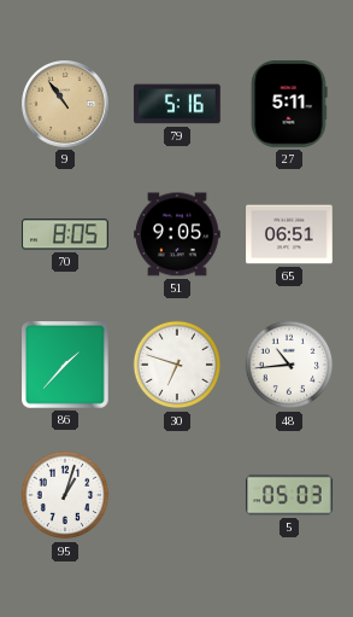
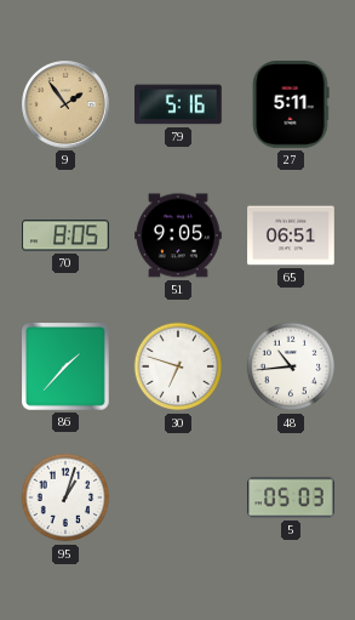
9: 10:54 -> 1:54 (67, 106)
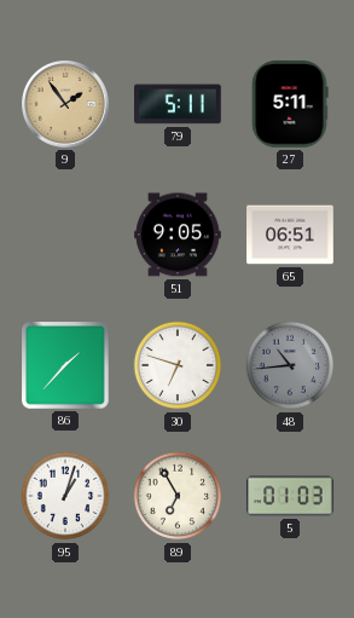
79: 5:16 -> 5:11 (179, 104)
70: 8:05 -> none (67, 235)
48 dial: white -> grey (290, 365)
89: none -> 6:55 (178, 496)
5: 05:03 -> 01:03 (290, 496)
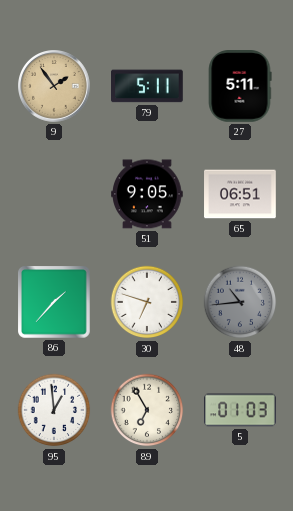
95: 1:03 -> 12:59 (54, 410)
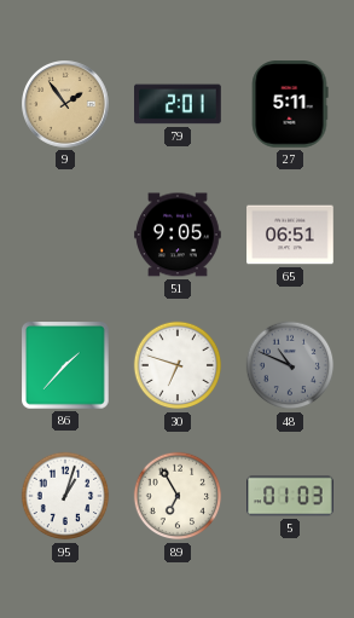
79: 5:11 -> 2:01 (179, 104)
48: 10:44 -> 10:49 (290, 365)
95: 12:59 -> 1:03 (65, 496)
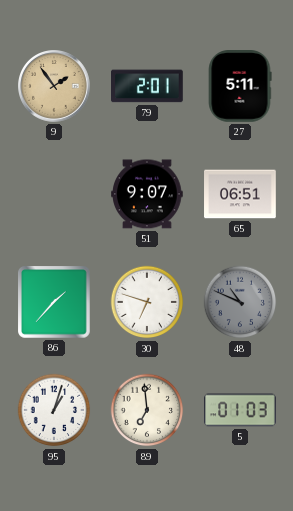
51: 9:05 -> 9:07 (147, 194)
89: 6:55 -> 6:59 (147, 410)
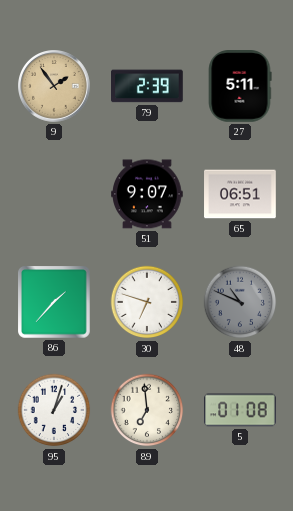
79: 2:01 -> 2:39 (148, 86)
5: 01:03 -> 01:08 (240, 410)
